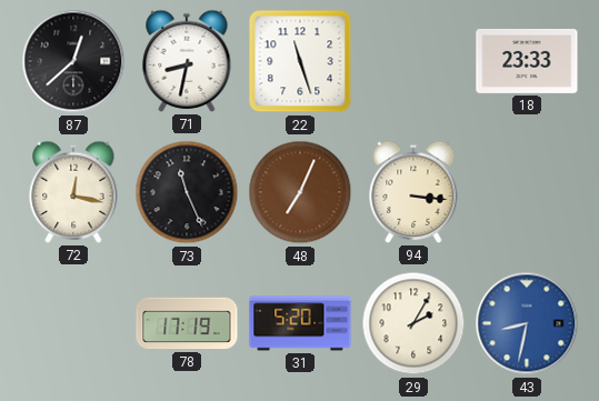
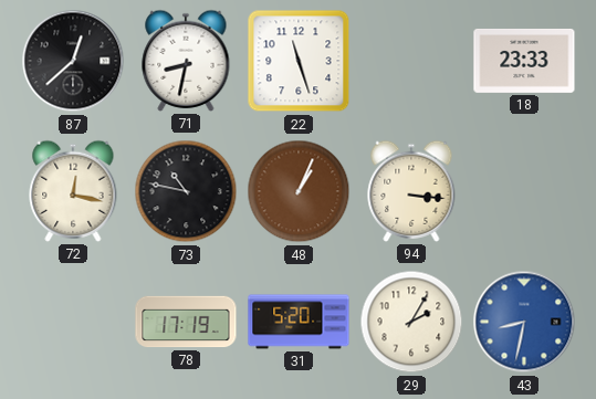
73: 11:26 -> 10:47 (186, 191)
48: 7:04 -> 1:04 (299, 191)
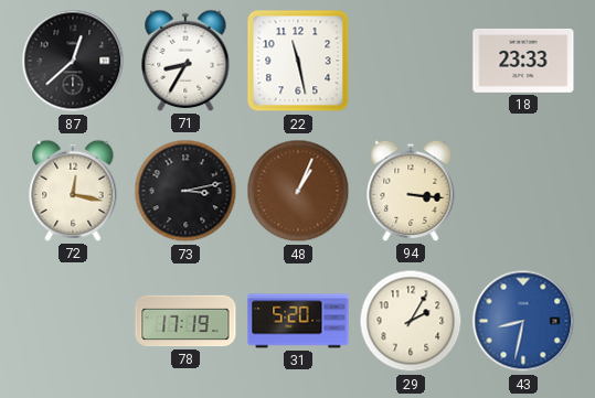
71: 8:32 -> 8:35 (185, 61)
22: 11:27 -> 11:28 (298, 61)
73: 10:47 -> 3:13 (185, 191)
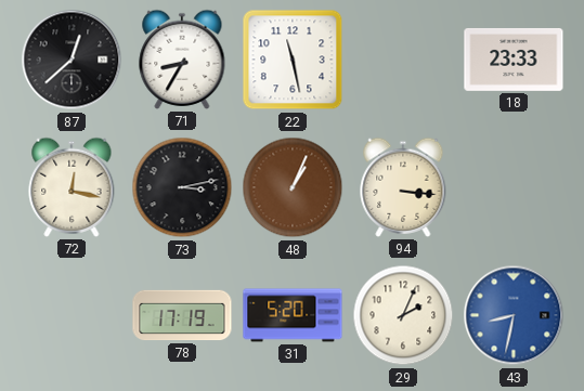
29: 2:05 -> 2:04 (403, 315)
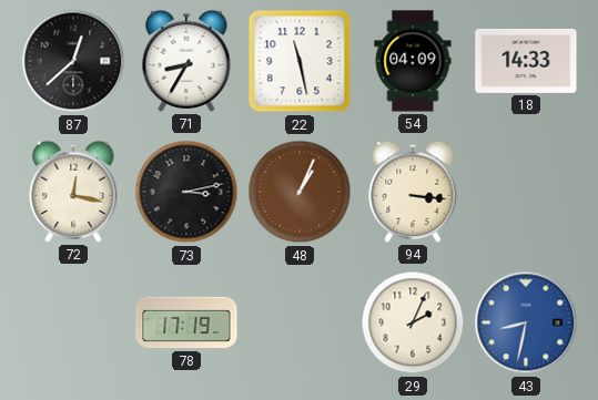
54: none -> 04:09 (413, 61)
18: 23:33 -> 14:33 (526, 61)
31: 5:20 -> none (293, 315)
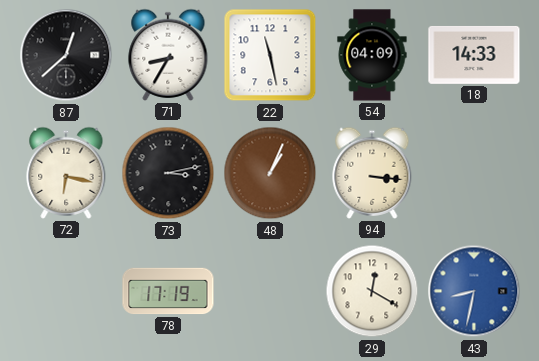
72: 12:17 -> 6:17 (66, 173)
29: 2:04 -> 12:20 (372, 291)
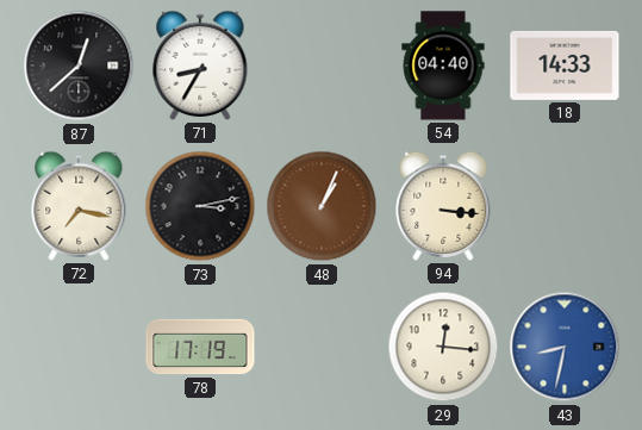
22: 11:28 -> none (270, 55)
54: 04:09 -> 04:40 (443, 66)
72: 6:17 -> 7:17 (79, 206)
29: 12:20 -> 12:16 (443, 347)
